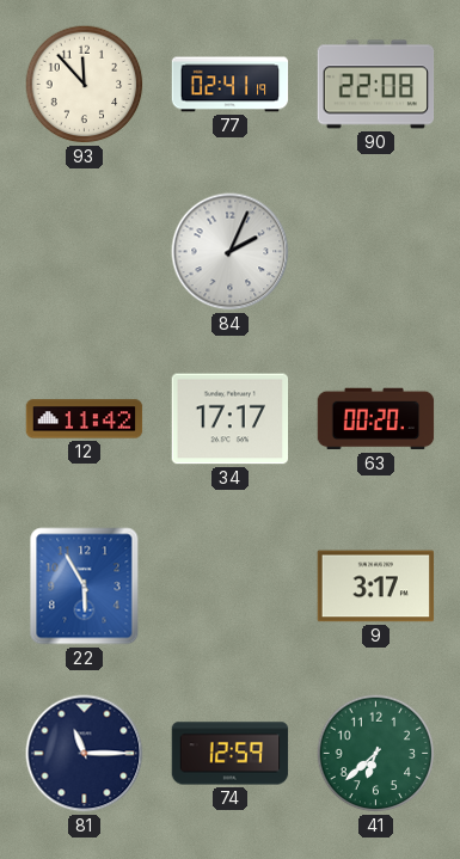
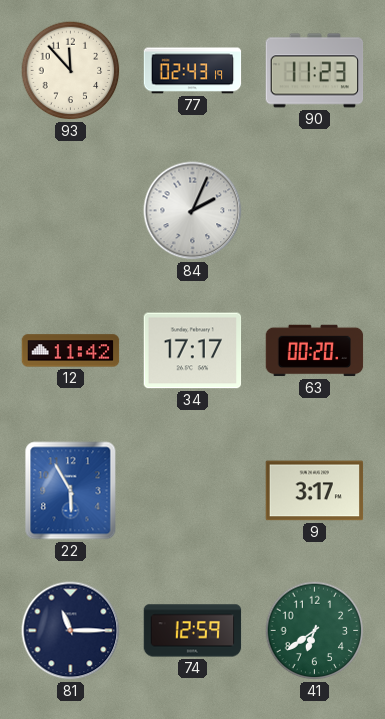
77: 02:41 -> 02:43 (193, 71)
90: 22:08 -> 11:23 (315, 71)
41: 6:38 -> 6:39 (315, 631)
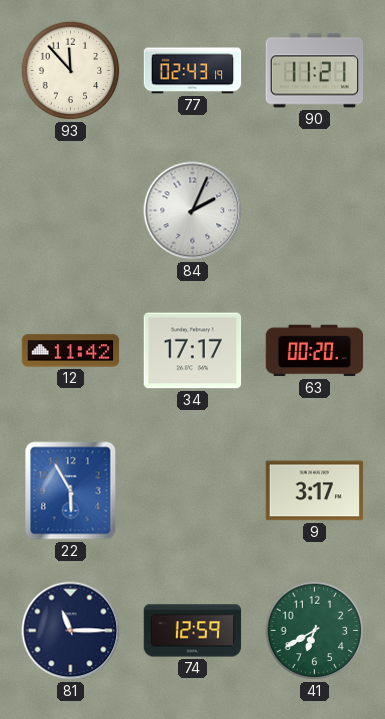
90: 11:23 -> 11:21 (315, 71)
41: 6:39 -> 6:40 (315, 631)
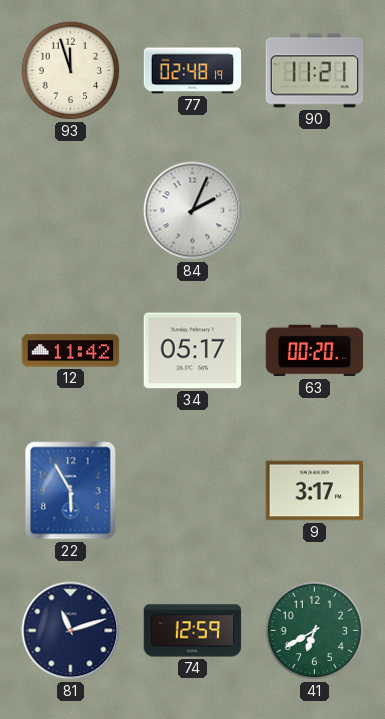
93: 11:53 -> 11:57 (71, 71)
77: 02:43 -> 02:48 (193, 71)
34: 17:17 -> 05:17 (193, 351)
81: 11:15 -> 11:12 (71, 631)
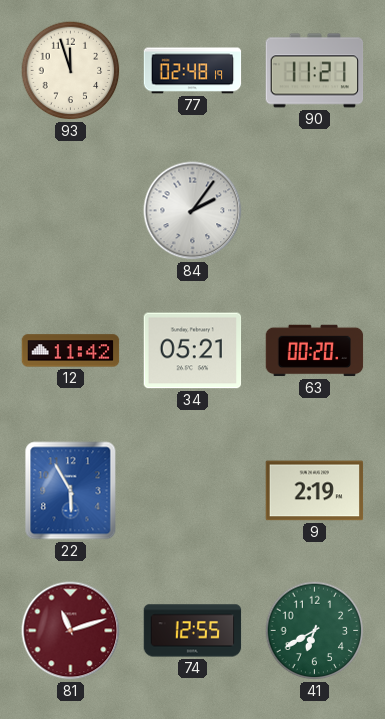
84: 2:04 -> 2:06 (193, 211)
34: 05:17 -> 05:21 (193, 351)
9: 3:17 -> 2:19 (315, 491)
81 dial: navy -> burgundy (71, 631)
74: 12:59 -> 12:55 (193, 631)
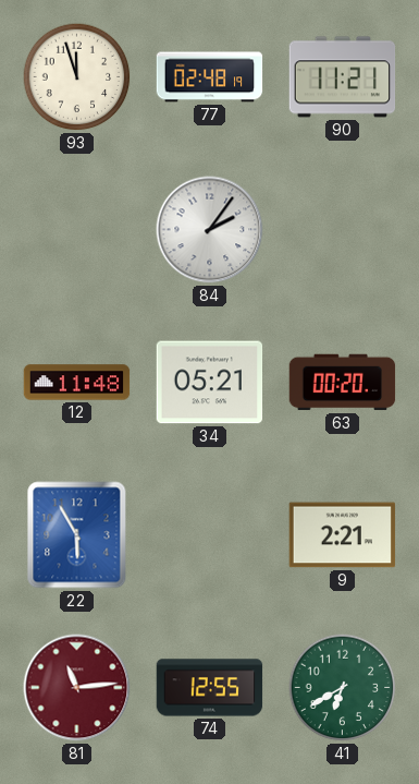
12: 11:42 -> 11:48 (77, 383)
9: 2:19 -> 2:21 (343, 535)
81: 11:12 -> 11:14 (77, 688)
